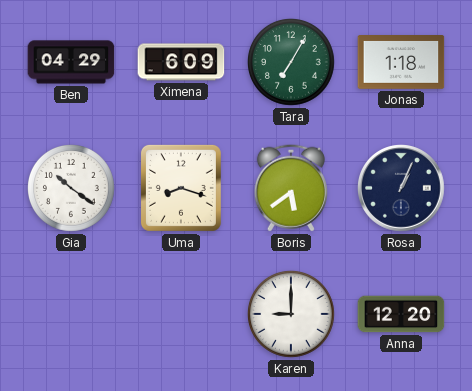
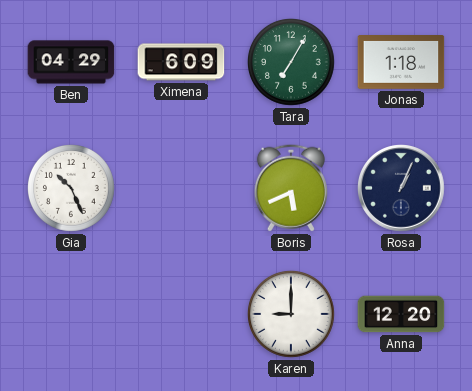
Gia: 10:21 -> 10:26 (72, 189)
Uma: 8:18 -> none (181, 188)
Boris: 5:39 -> 5:41 (291, 188)
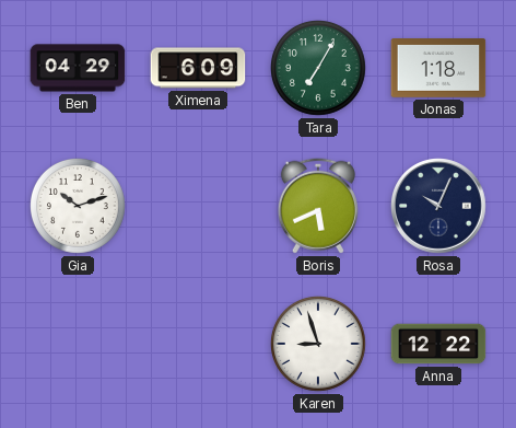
Gia: 10:26 -> 10:12 (79, 207)
Rosa: 1:04 -> 10:04 (439, 207)
Karen: 9:00 -> 8:57 (319, 345)
Anna: 12:20 -> 12:22 (438, 344)
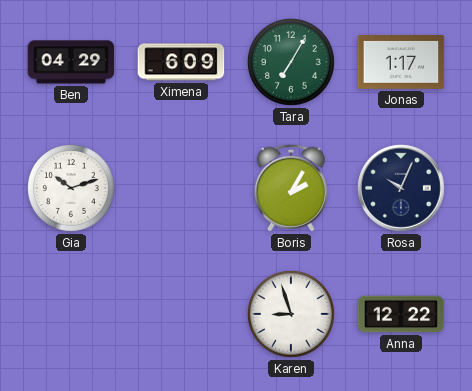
Jonas: 1:18 -> 1:17 (401, 63)
Boris: 5:41 -> 2:05 (291, 188)
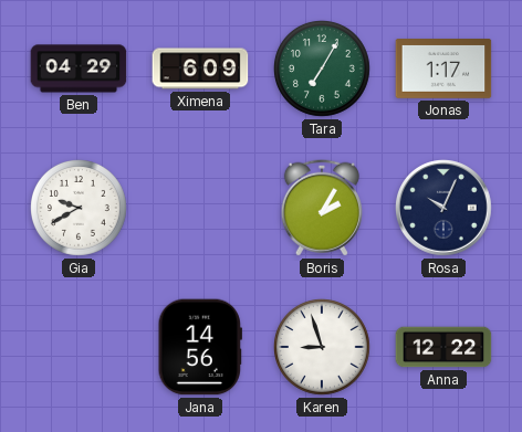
Gia: 10:12 -> 9:40 (80, 209)
Jana: none -> 14:56 (200, 347)
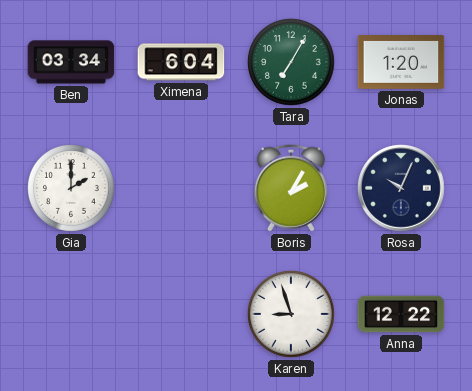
Ben: 04:29 -> 03:34 (71, 62)
Ximena: 6:09 -> 6:04 (181, 62)
Jonas: 1:17 -> 1:20 (401, 63)
Gia: 9:40 -> 2:00 (72, 189)
Jana: 14:56 -> none (200, 347)
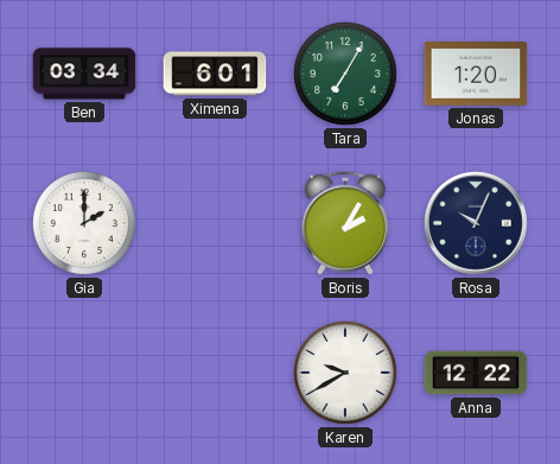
Ximena: 6:04 -> 6:01 (215, 74)
Karen: 8:57 -> 9:40 (346, 374)
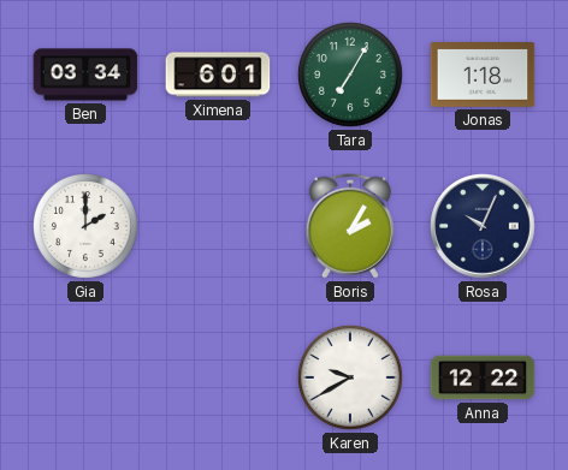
Jonas: 1:20 -> 1:18 (483, 76)
